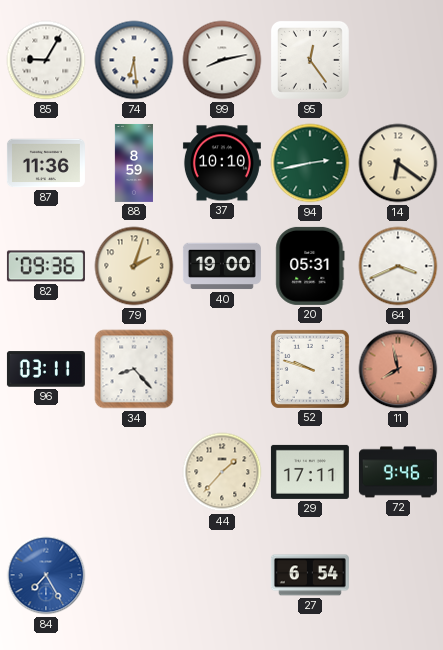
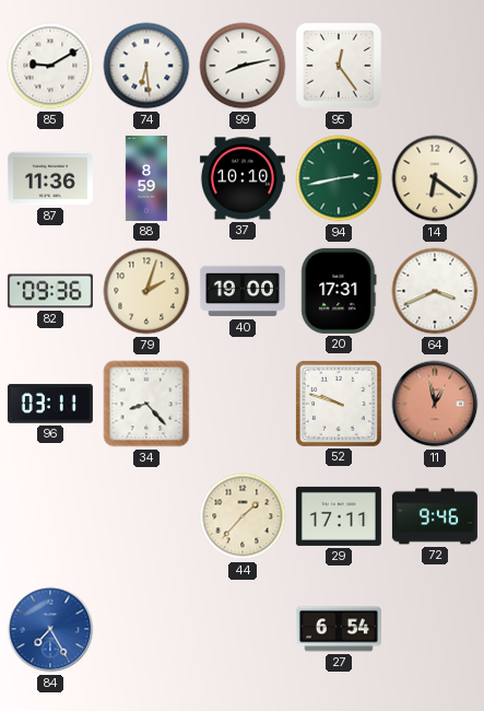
85: 9:05 -> 9:10 (50, 66)
20: 05:31 -> 17:31 (339, 291)
11: 7:58 -> 12:58 (435, 404)
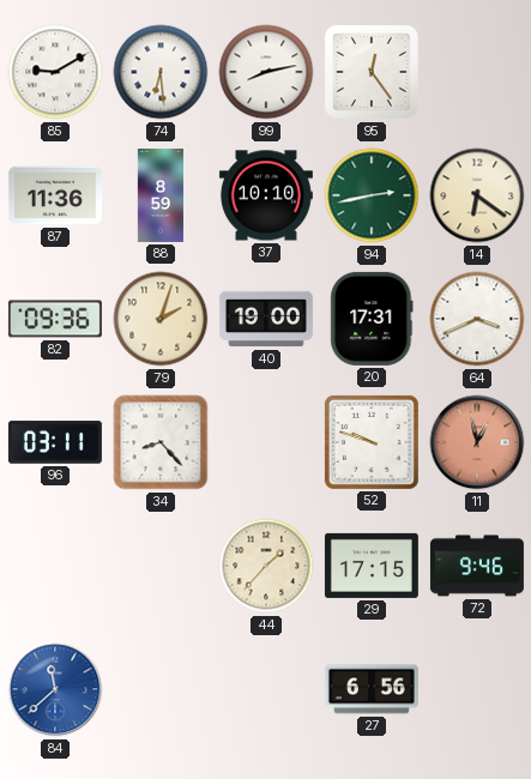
29: 17:11 -> 17:15 (372, 566)
84: 7:25 -> 11:38 (55, 689)
27: 6:54 -> 6:56 (372, 689)
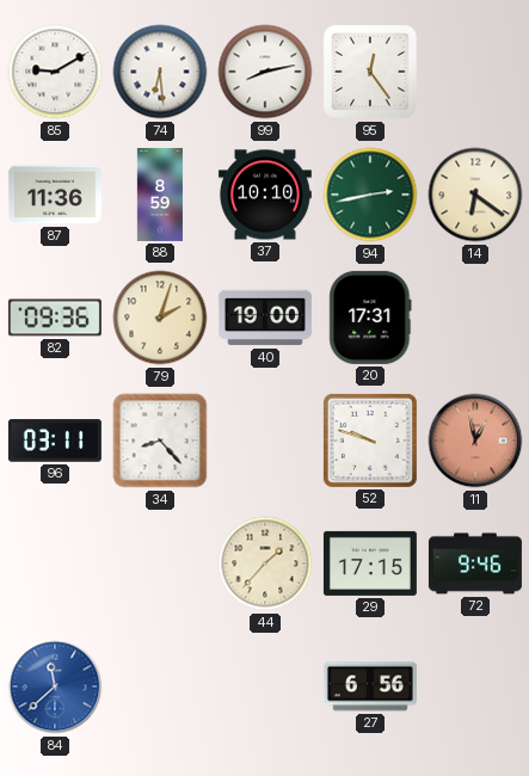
64: 3:41 -> none (477, 319)
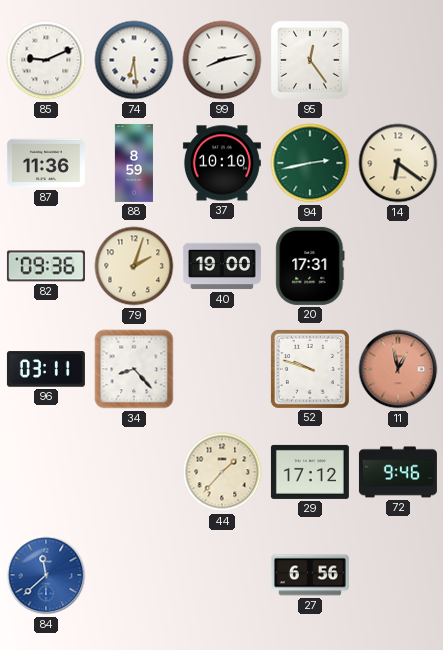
85: 9:10 -> 9:11 (46, 60)
29: 17:15 -> 17:12 (310, 472)
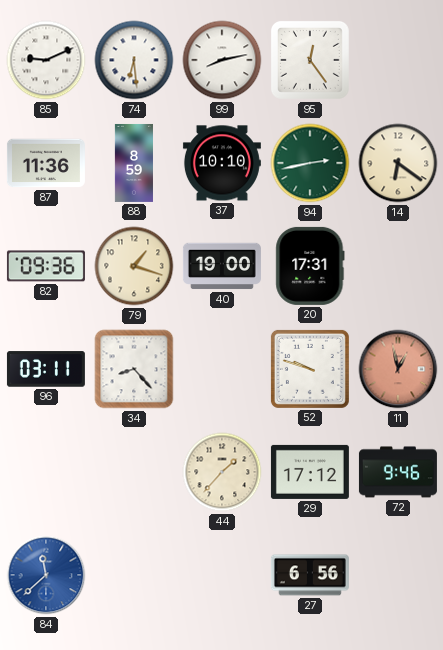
79: 2:03 -> 1:18 (134, 266)
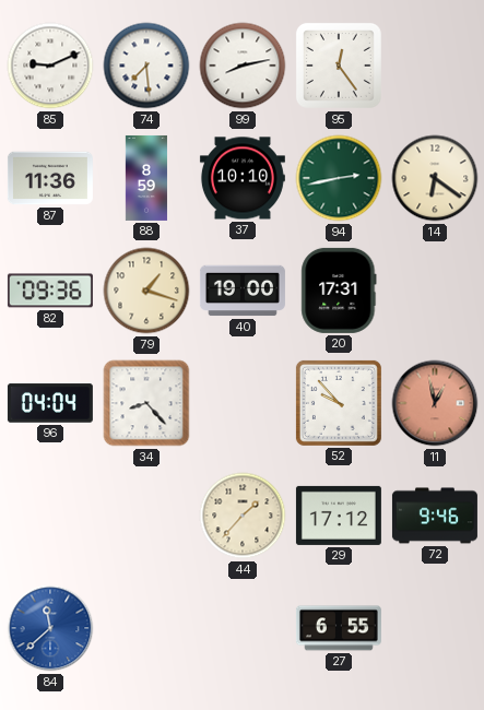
74: 6:29 -> 7:29 (146, 66)
96: 03:11 -> 04:04 (50, 403)
52: 9:48 -> 9:53 (339, 403)
27: 6:56 -> 6:55 (339, 628)
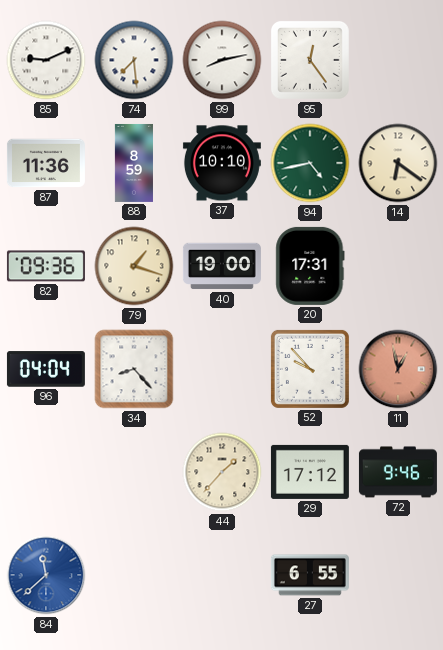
94: 2:43 -> 4:43 (310, 163)
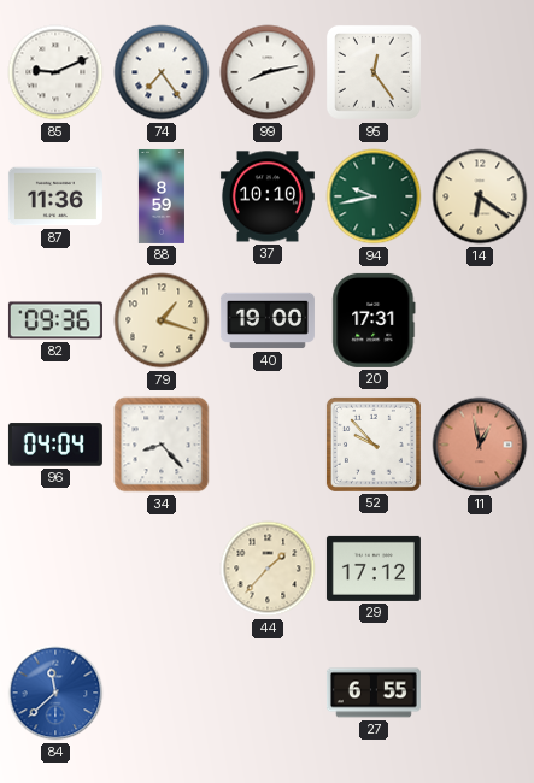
74: 7:29 -> 7:24 (162, 72)
94: 4:43 -> 9:43 (374, 196)
72: 9:46 -> none (398, 472)
